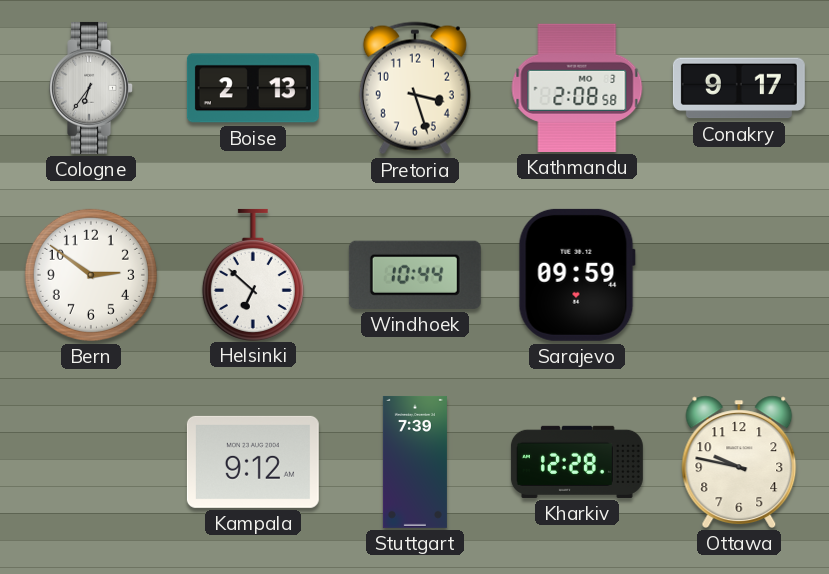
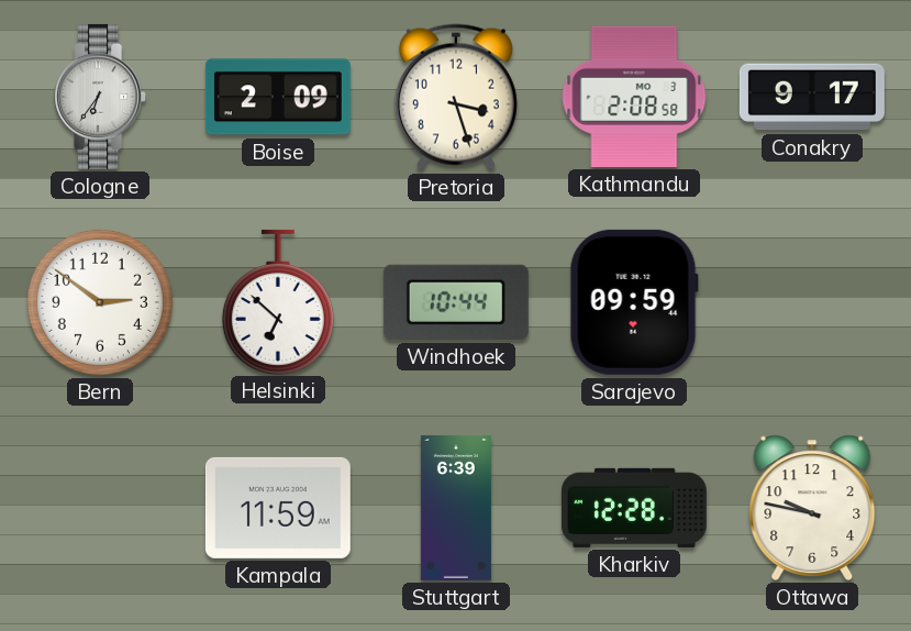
Boise: 2:13 -> 2:09 (278, 97)
Kampala: 9:12 -> 11:59 (278, 508)
Stuttgart: 7:39 -> 6:39 (456, 508)
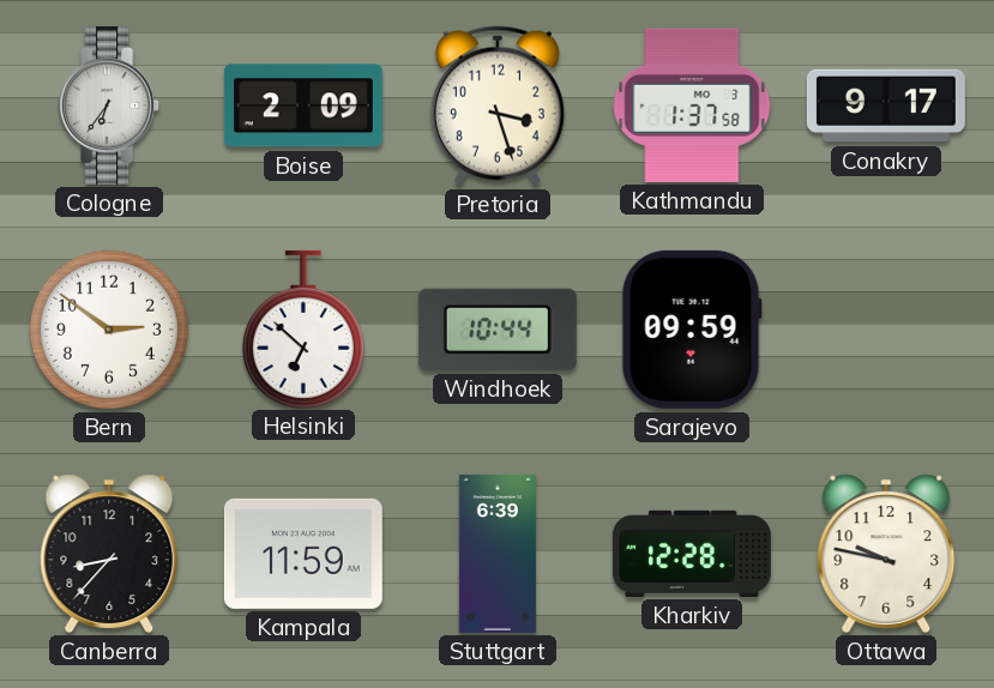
Kathmandu: 2:08 -> 1:37 (692, 105)
Canberra: none -> 8:37 (109, 554)
